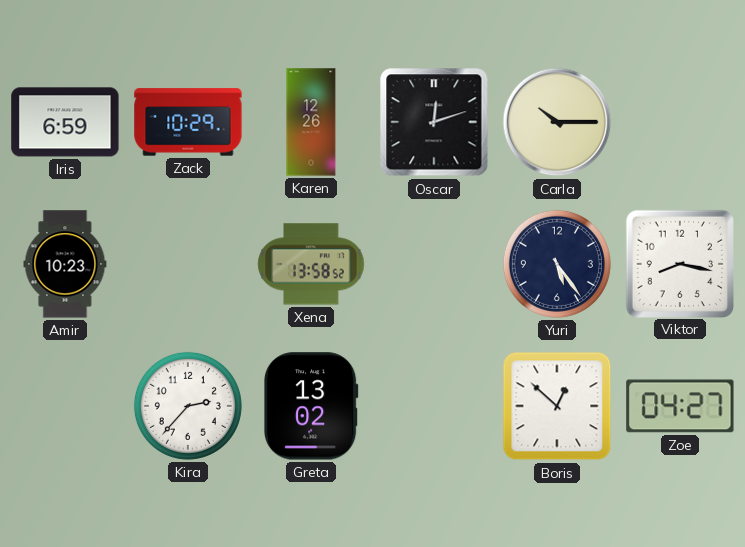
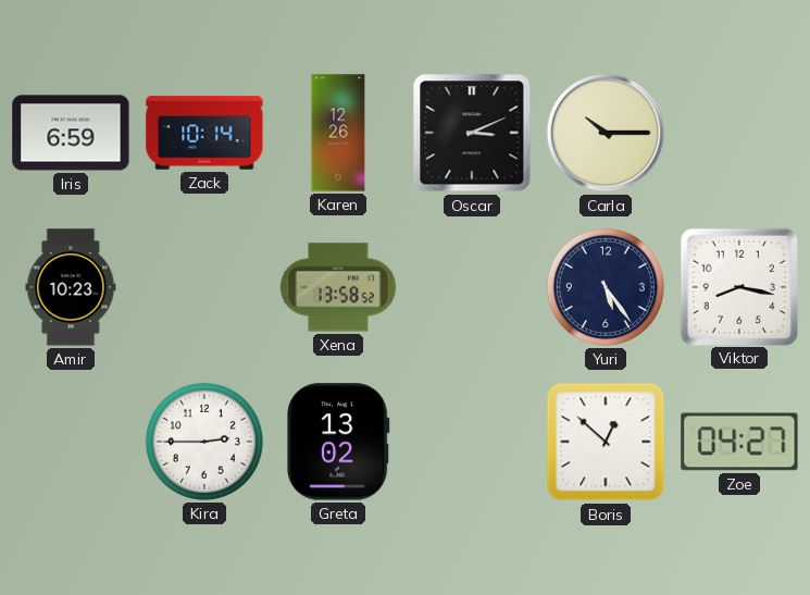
Zack: 10:29 -> 10:14 (204, 133)
Oscar: 12:12 -> 3:11 (472, 133)
Kira: 2:37 -> 2:45 (204, 442)
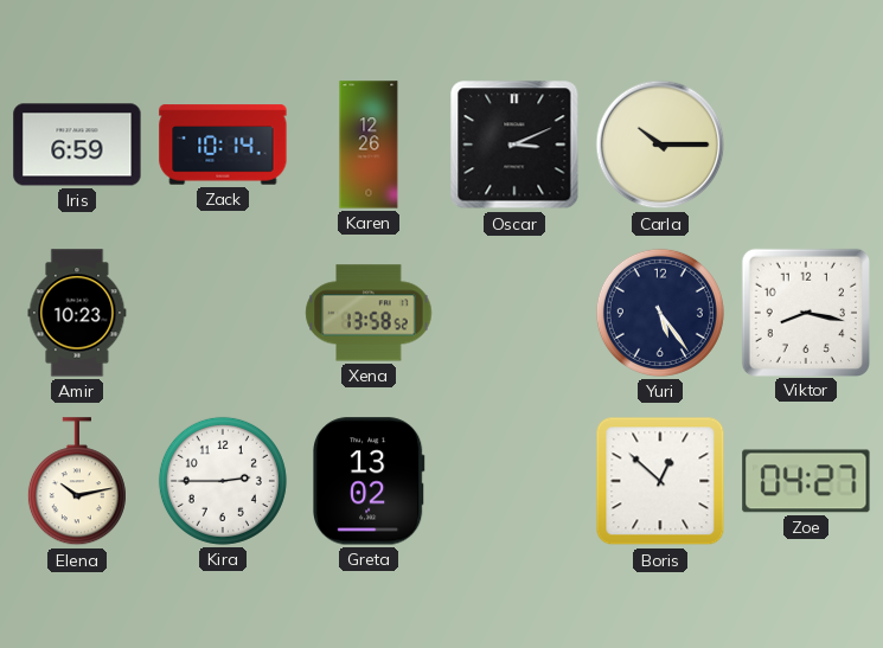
Elena: none -> 10:13 (77, 482)
